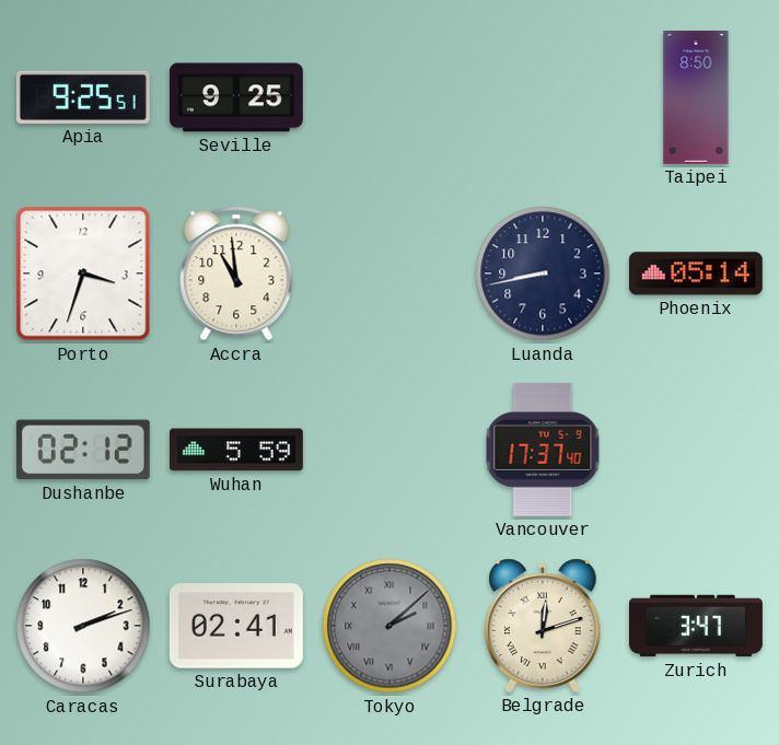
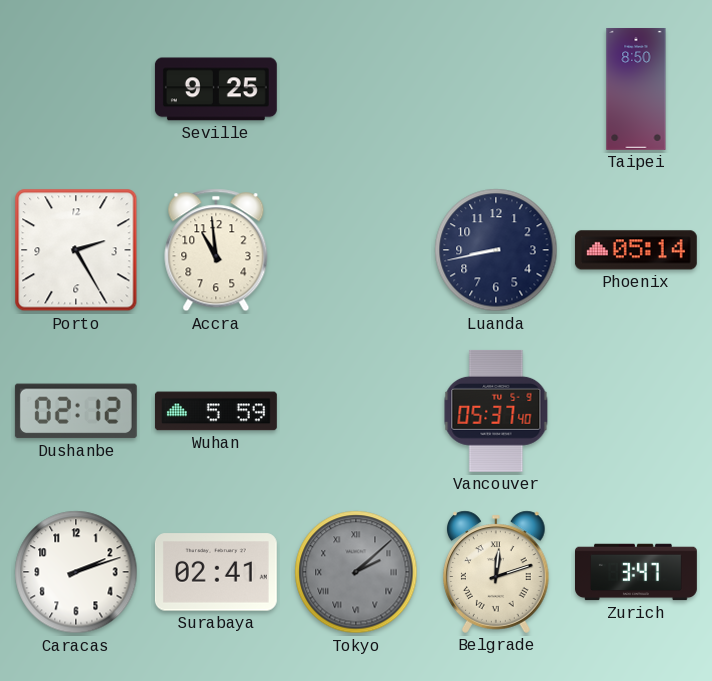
Apia: 9:25 -> none (83, 97)
Porto: 3:33 -> 2:25 (76, 250)
Vancouver: 17:37 -> 05:37 (496, 411)
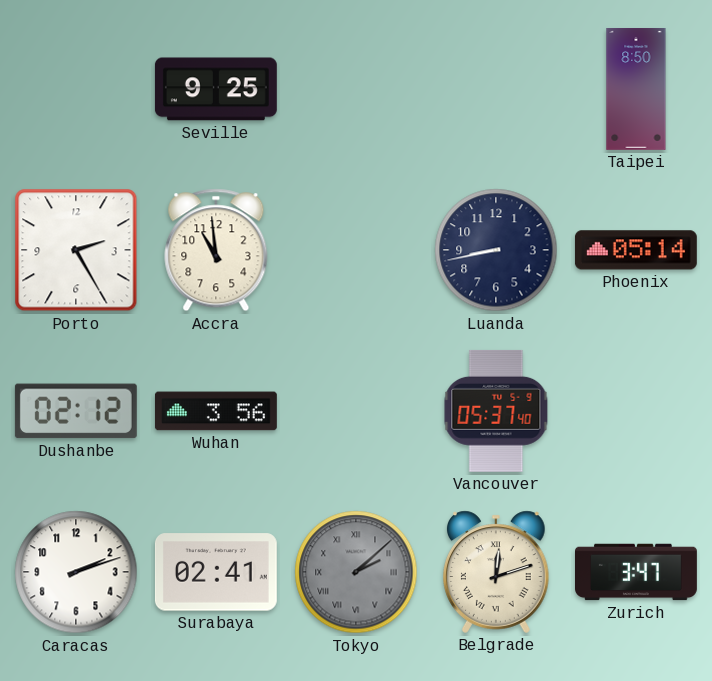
Wuhan: 5:59 -> 3:56 (216, 411)
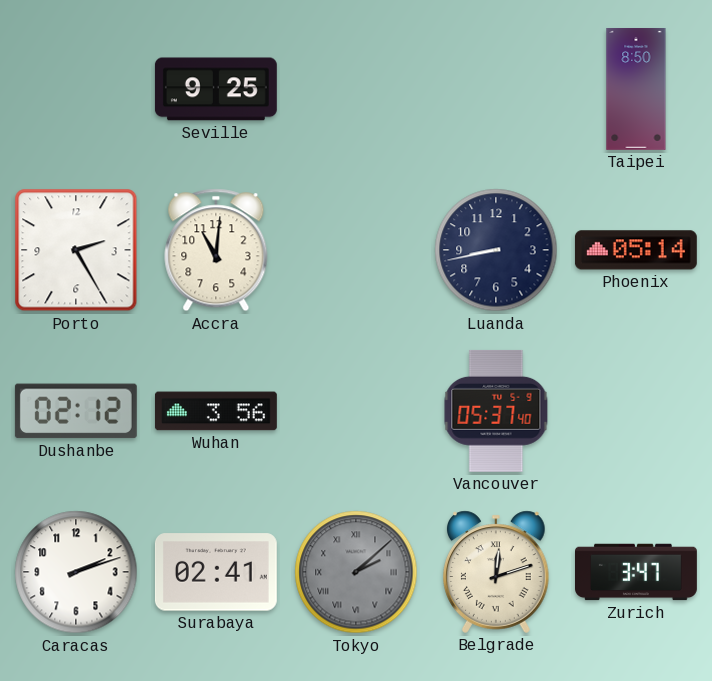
Accra: 10:59 -> 11:01 (216, 250)
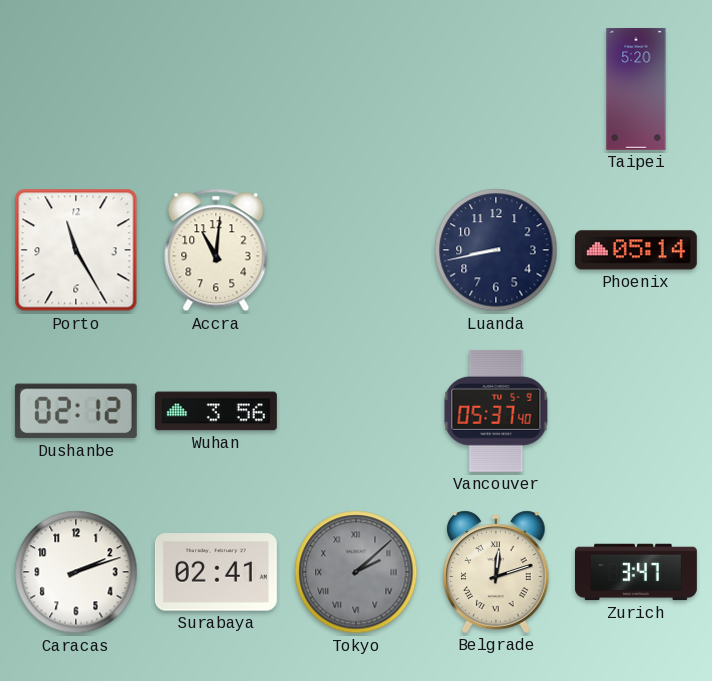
Seville: 9:25 -> none (216, 89)
Taipei: 8:50 -> 5:20 (636, 90)
Porto: 2:25 -> 11:25 (76, 250)
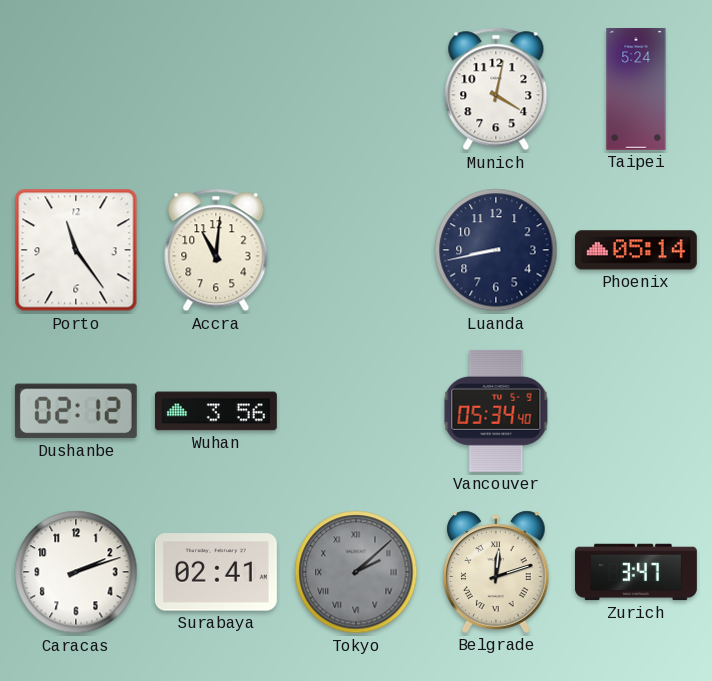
Munich: none -> 4:02 (496, 89)
Taipei: 5:20 -> 5:24 (636, 90)
Porto: 11:25 -> 11:24 (76, 250)
Vancouver: 05:37 -> 05:34 (496, 411)
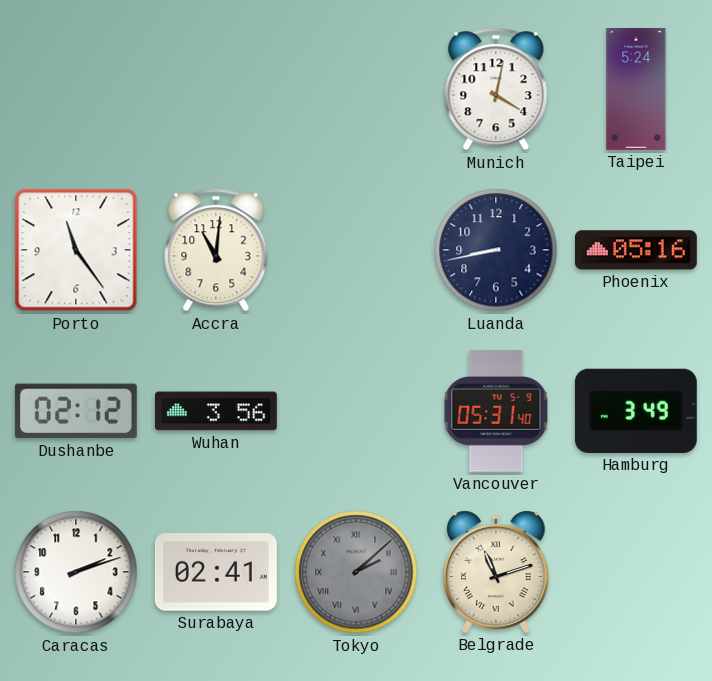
Phoenix: 05:14 -> 05:16 (636, 250)
Vancouver: 05:34 -> 05:31 (496, 411)
Hamburg: none -> 3:49 (636, 411)
Belgrade: 12:12 -> 11:12 (497, 572)
Zurich: 3:47 -> none (637, 572)
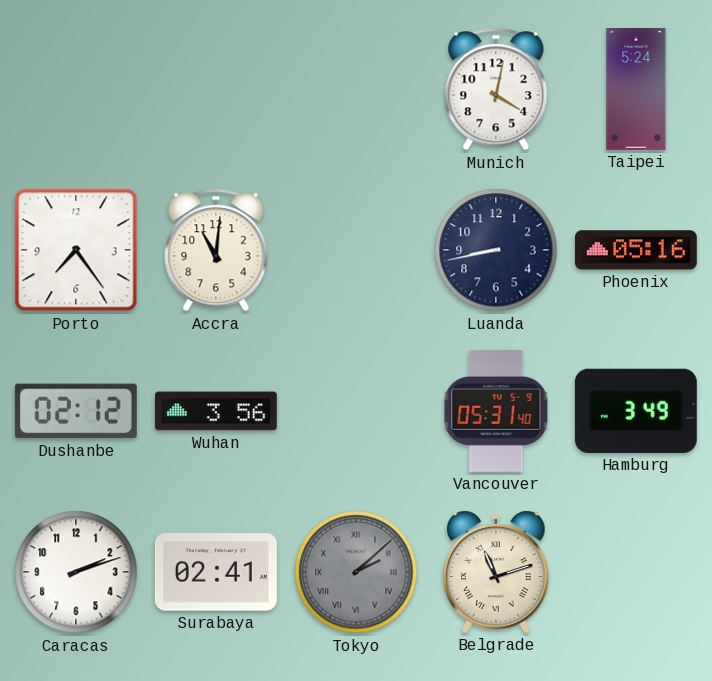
Porto: 11:24 -> 7:24 (76, 250)
